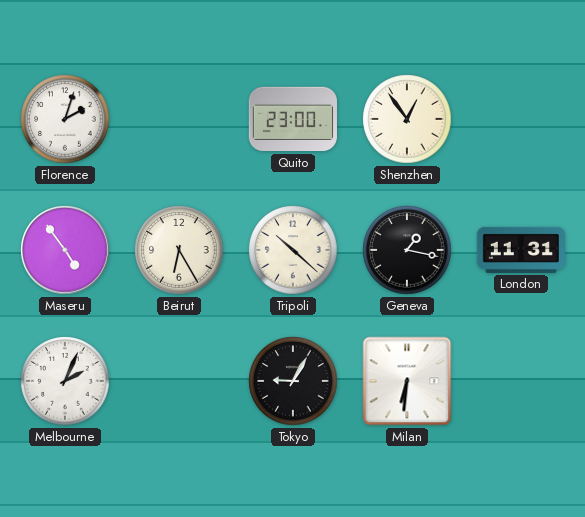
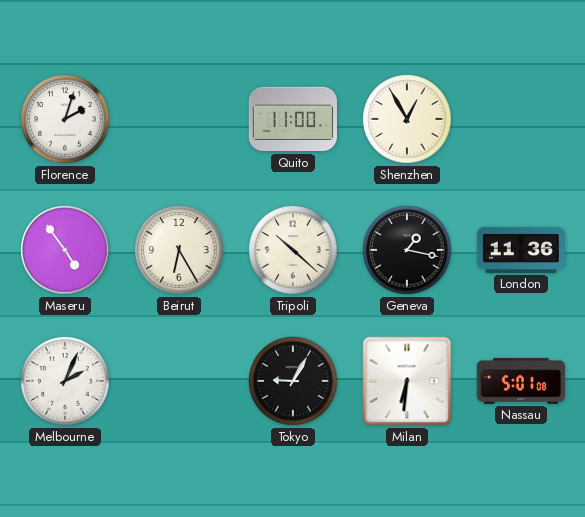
Quito: 23:00 -> 11:00 (293, 119)
Shenzhen: 12:54 -> 12:55 (407, 119)
London: 11:31 -> 11:36 (520, 250)
Nassau: none -> 5:01 (520, 381)
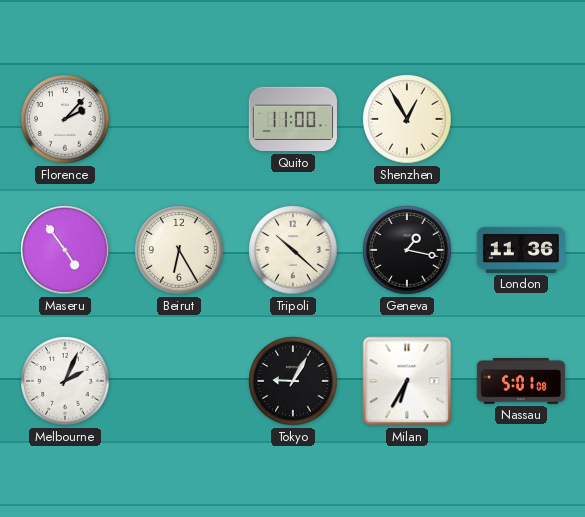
Florence: 2:03 -> 2:07 (65, 119)
Milan: 6:31 -> 6:35 (407, 381)
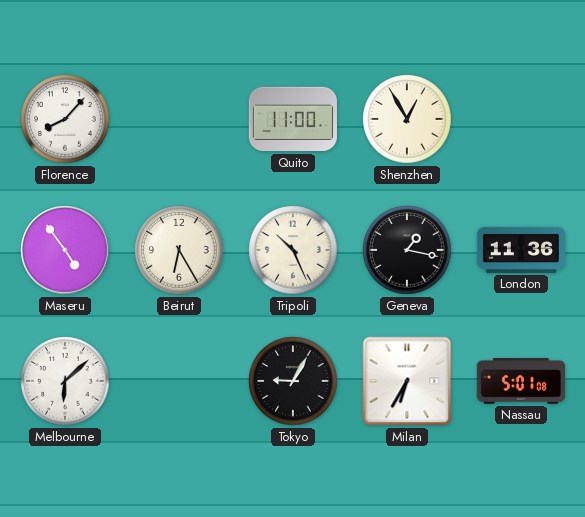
Florence: 2:07 -> 8:07 (65, 119)
Tripoli: 10:22 -> 10:26 (293, 250)
Melbourne: 2:04 -> 6:08 (65, 381)
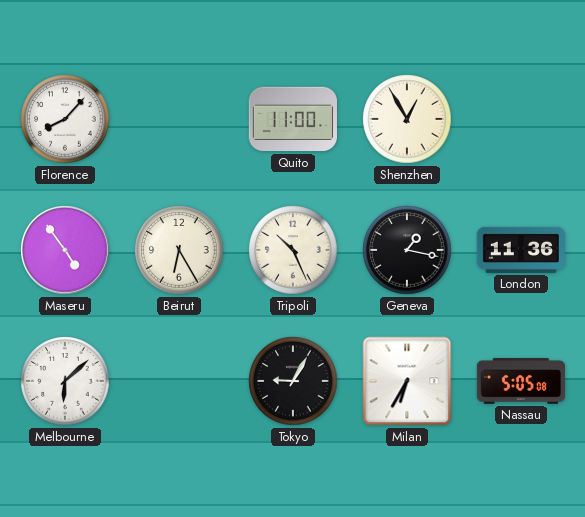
Nassau: 5:01 -> 5:05 (520, 381)
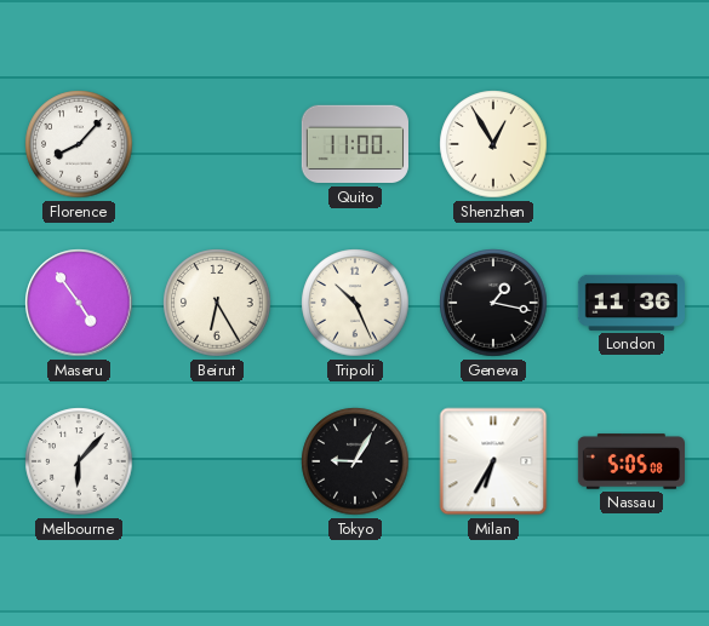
Melbourne: 6:08 -> 6:07 (79, 461)
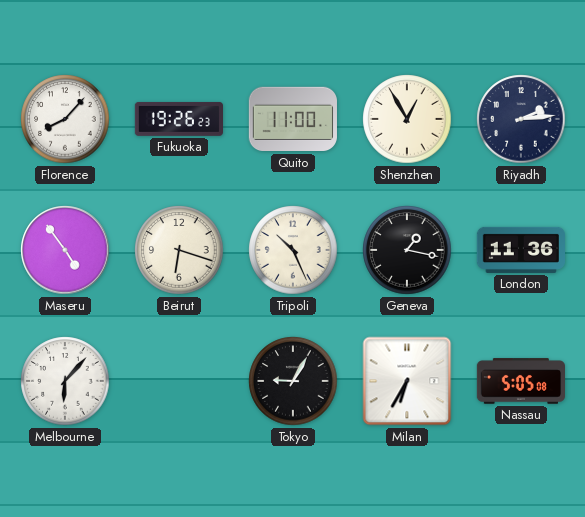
Fukuoka: none -> 19:26 (178, 119)
Riyadh: none -> 2:14 (521, 119)
Beirut: 6:25 -> 6:18 (179, 250)
